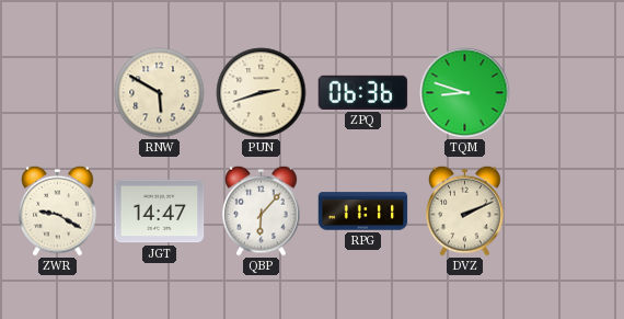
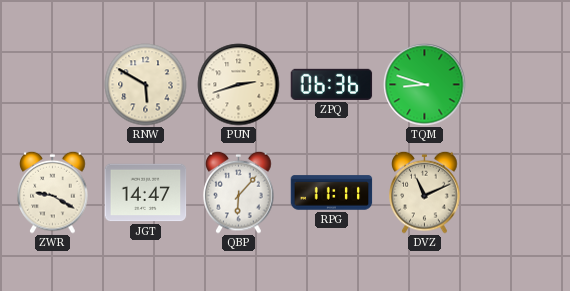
DVZ: 2:11 -> 11:11 (425, 192)
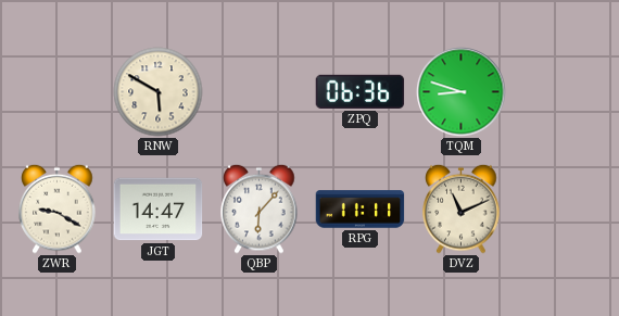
PUN: 2:42 -> none (239, 85)
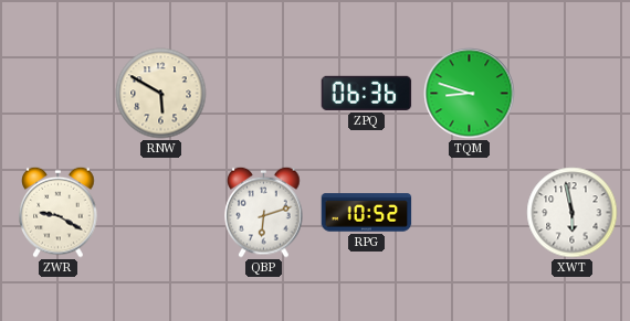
JGT: 14:47 -> none (159, 210)
QBP: 6:07 -> 6:12 (264, 212)
RPG: 11:11 -> 10:52 (367, 213)
DVZ: 11:11 -> none (462, 208)
XWT: none -> 5:58 (573, 213)
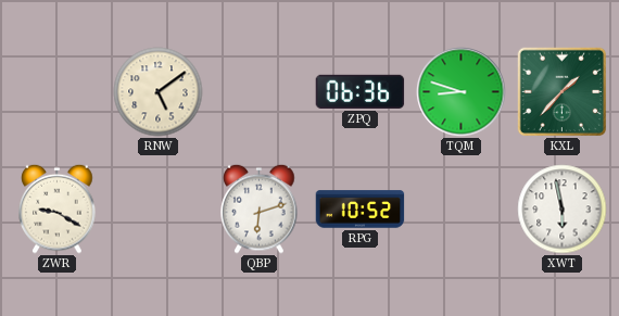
RNW: 5:50 -> 5:09 (159, 92)
KXL: none -> 1:37 (561, 91)
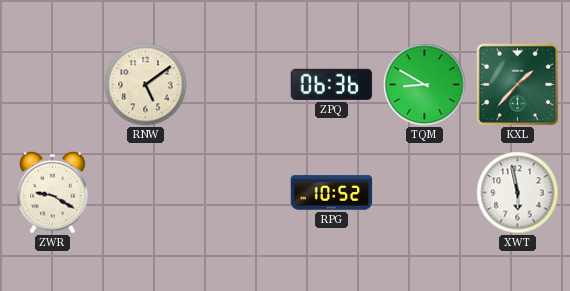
TQM: 8:48 -> 8:50 (425, 85)
QBP: 6:12 -> none (260, 208)
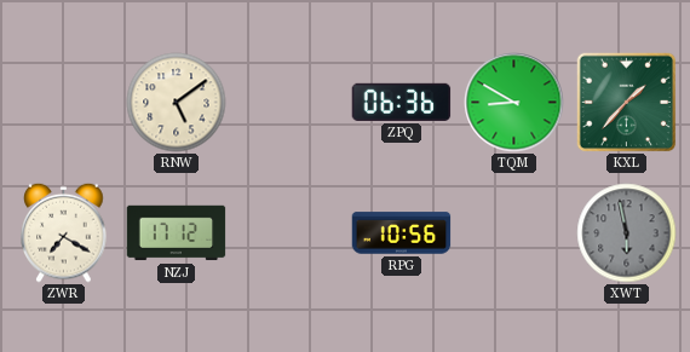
ZWR: 9:20 -> 7:20 (64, 232)
NZJ: none -> 17:12 (177, 233)
RPG: 10:52 -> 10:56 (402, 233)
XWT dial: white -> grey (627, 233)
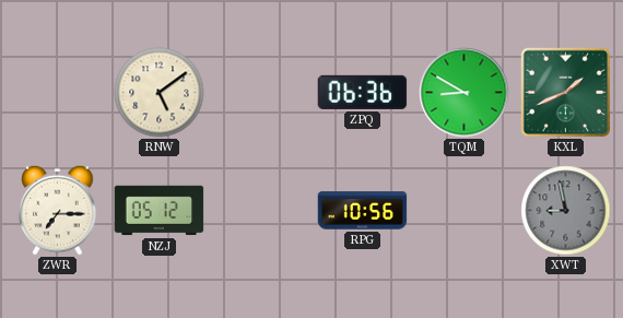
KXL: 1:37 -> 1:41 (565, 92)
ZWR: 7:20 -> 7:15 (58, 210)
NZJ: 17:12 -> 05:12 (160, 211)
XWT: 5:58 -> 8:58 (566, 211)
